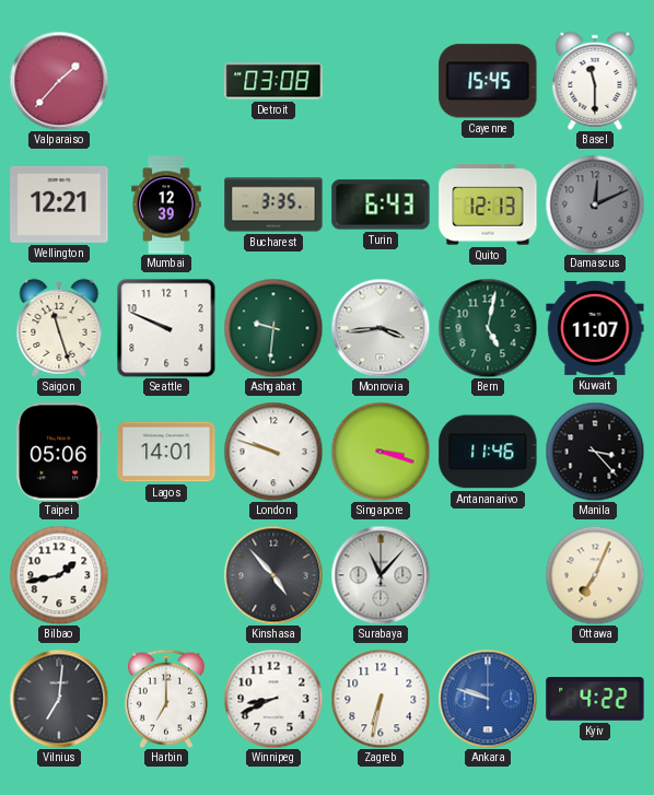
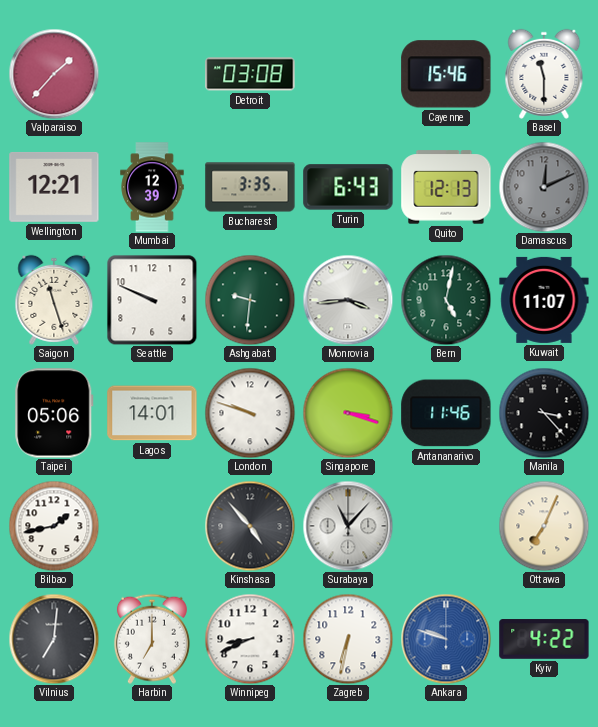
Cayenne: 15:45 -> 15:46 (446, 74)
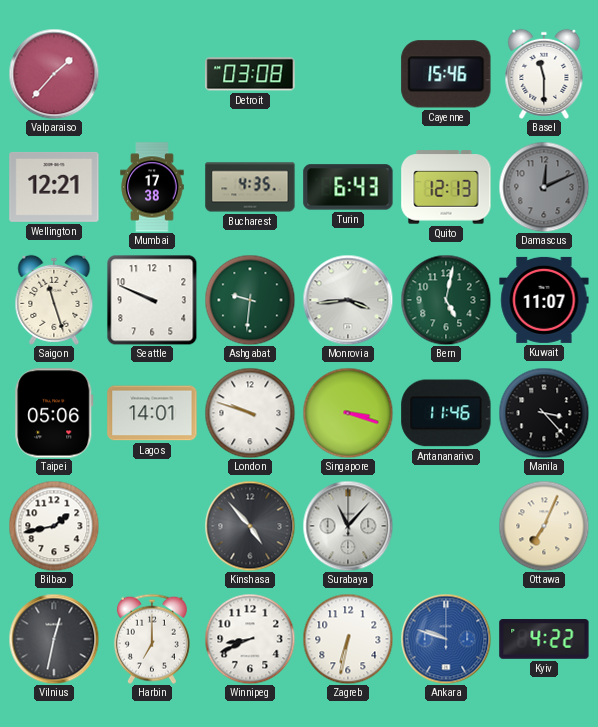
Mumbai: 12:39 -> 17:38 (152, 187)
Bucharest: 3:35 -> 4:35 (250, 187)
Vilnius: 7:01 -> 12:32 (54, 639)
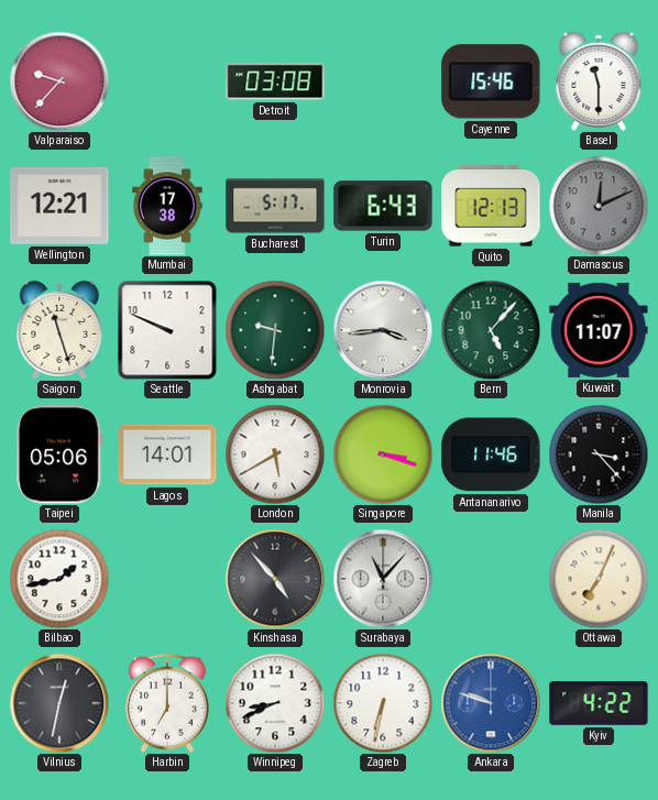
Valparaiso: 1:37 -> 9:37 (59, 81)
Bucharest: 4:35 -> 5:17 (275, 206)
Bern: 5:02 -> 5:07 (491, 330)
London: 9:48 -> 5:40 (275, 454)
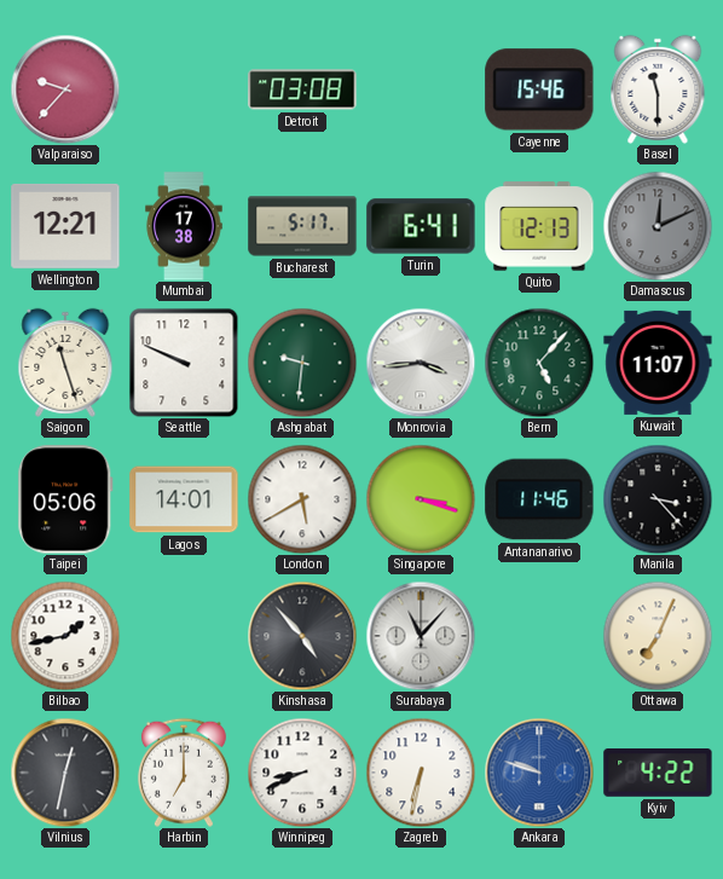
Turin: 6:43 -> 6:41 (421, 226)
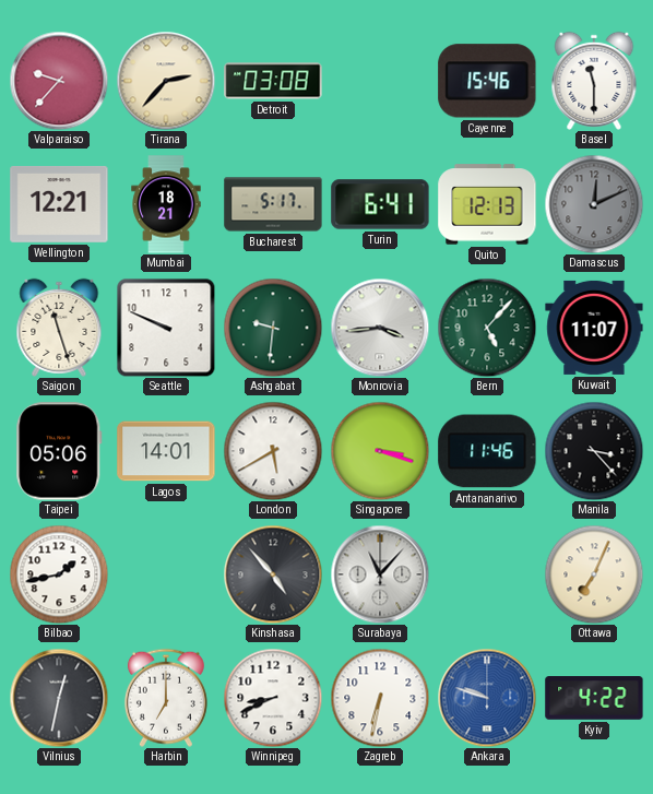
Tirana: none -> 2:37 (166, 81)
Mumbai: 17:38 -> 18:21 (166, 204)
